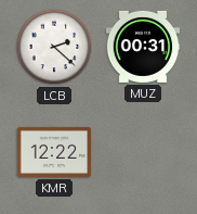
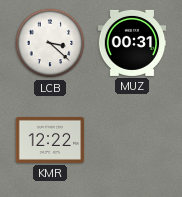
LCB: 2:22 -> 3:22 (50, 43)
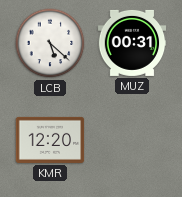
LCB: 3:22 -> 5:22 (50, 43)
KMR: 12:22 -> 12:20 (50, 140)
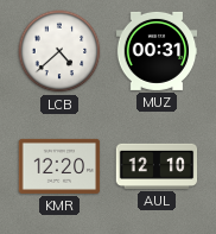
LCB: 5:22 -> 4:38 (59, 51)
AUL: none -> 12:10 (157, 166)
